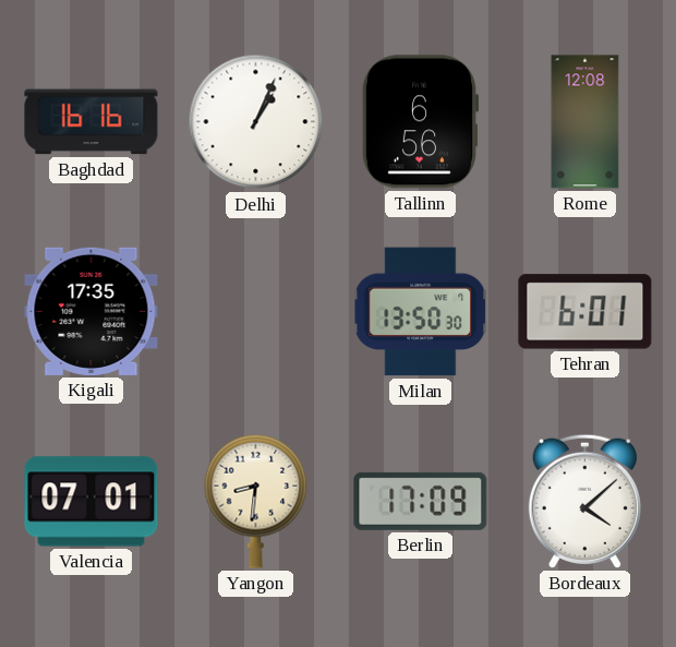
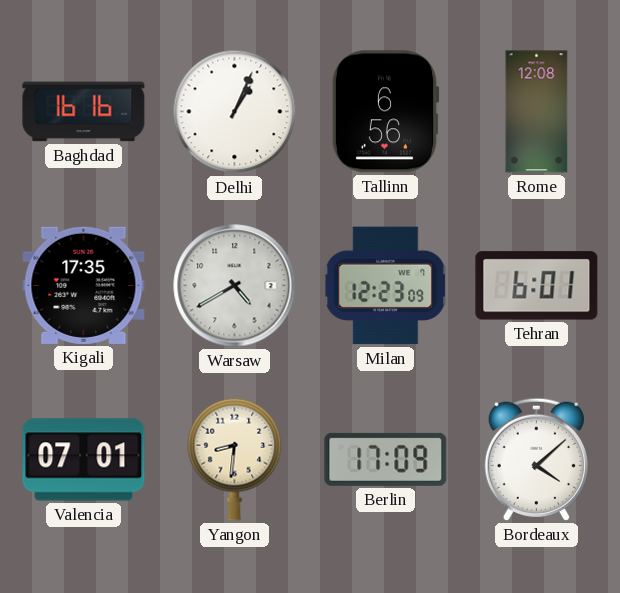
Warsaw: none -> 4:40 (235, 286)
Milan: 13:50 -> 12:23 (386, 286)
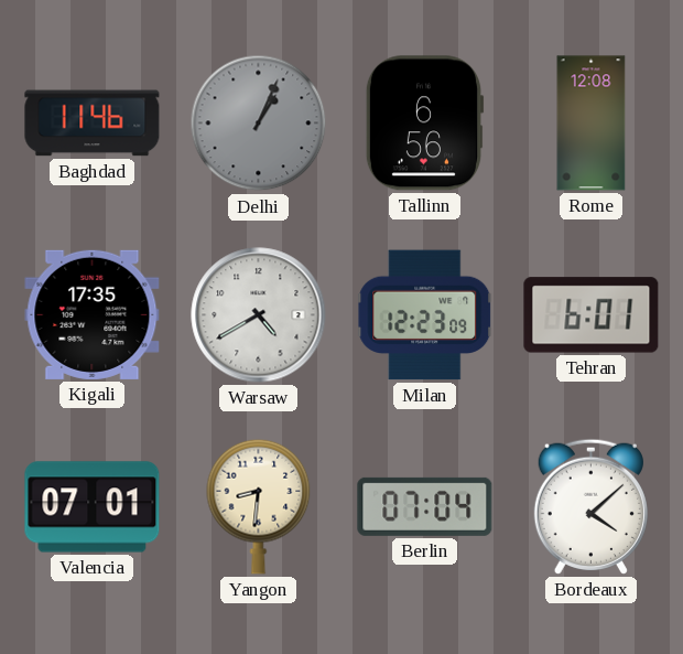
Baghdad: 16:16 -> 11:46 (93, 124)
Delhi dial: white -> grey (259, 124)
Berlin: 17:09 -> 07:04 (425, 506)
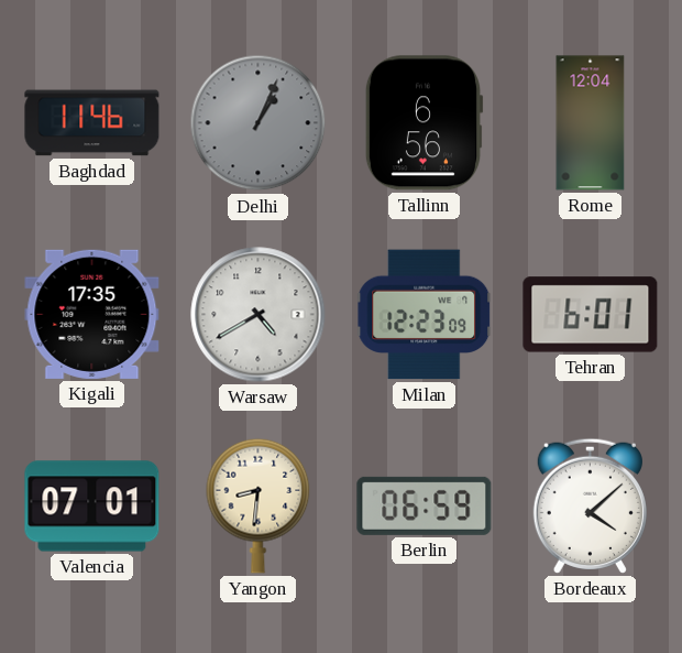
Rome: 12:08 -> 12:04 (591, 123)
Berlin: 07:04 -> 06:59 (425, 505)
